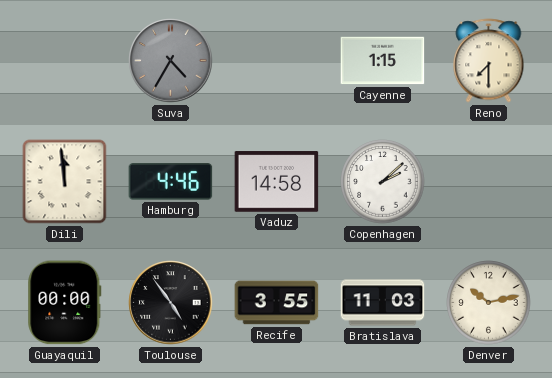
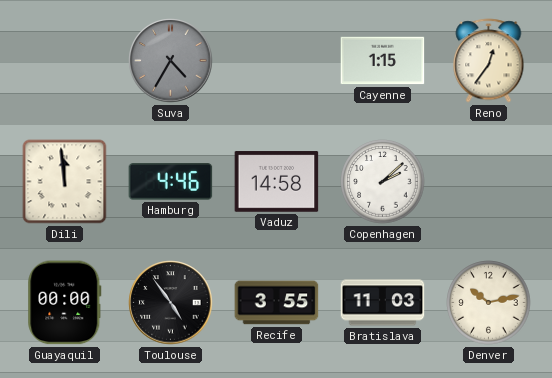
Reno: 7:30 -> 12:36 (489, 61)
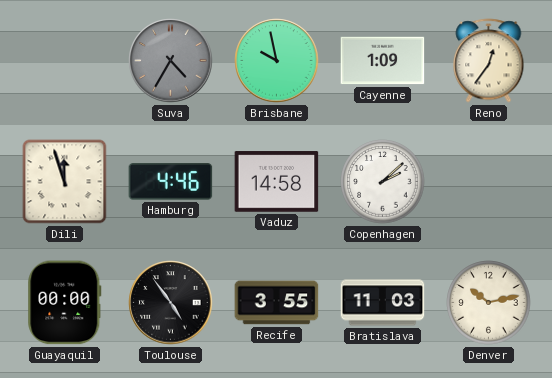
Brisbane: none -> 9:58 (277, 61)
Cayenne: 1:15 -> 1:09 (383, 61)
Dili: 11:59 -> 11:57 (65, 182)
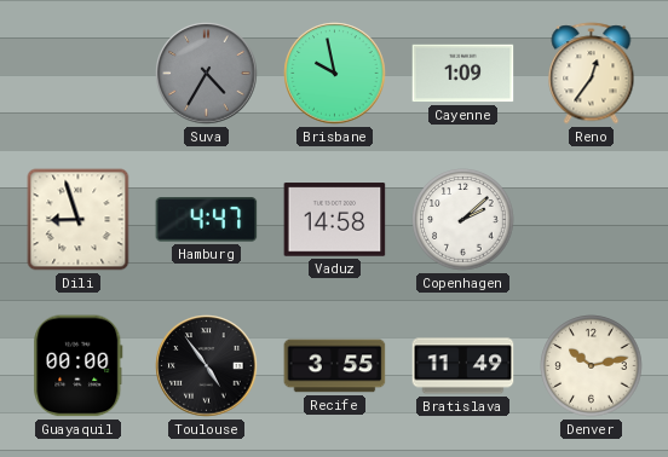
Dili: 11:57 -> 8:57 (79, 220)
Hamburg: 4:46 -> 4:47 (207, 220)
Bratislava: 11:03 -> 11:49 (463, 366)
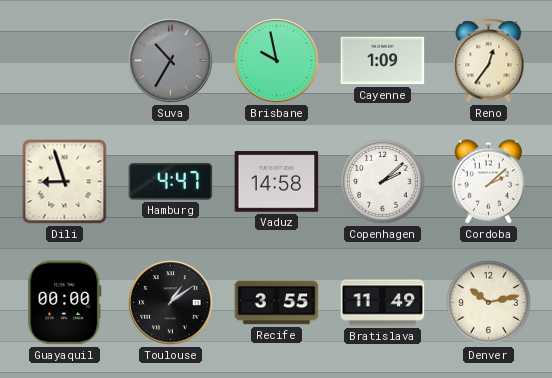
Suva: 4:35 -> 10:35 (171, 61)
Cordoba: none -> 2:08 (488, 182)
Toulouse: 4:54 -> 1:09 (171, 303)
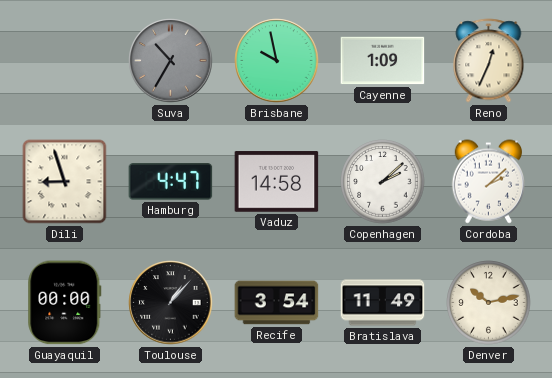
Reno: 12:36 -> 12:34 (489, 61)
Toulouse: 1:09 -> 1:07 (171, 303)
Recife: 3:55 -> 3:54 (277, 303)
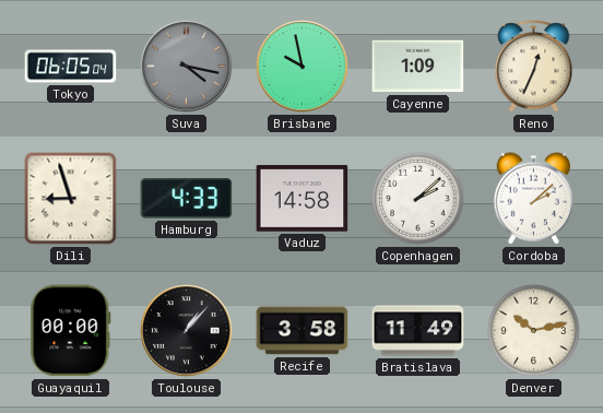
Tokyo: none -> 06:05 (71, 67)
Suva: 10:35 -> 4:17 (187, 67)
Hamburg: 4:47 -> 4:33 (187, 199)
Recife: 3:54 -> 3:58 (303, 331)
